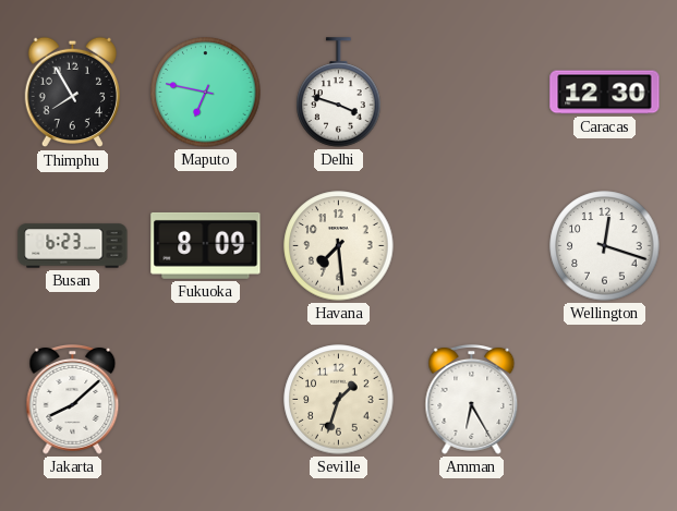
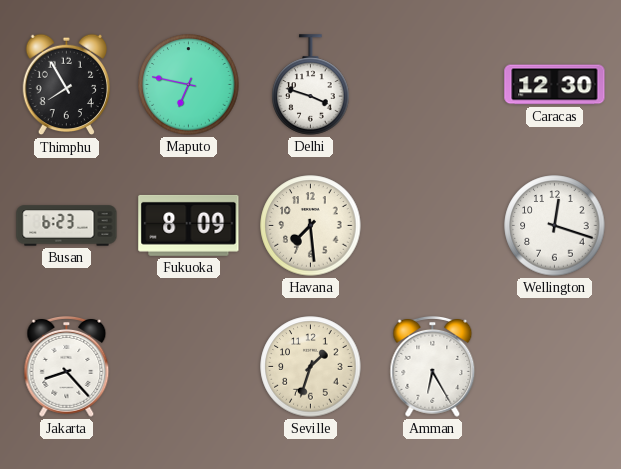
Jakarta: 8:08 -> 8:23 (67, 366)
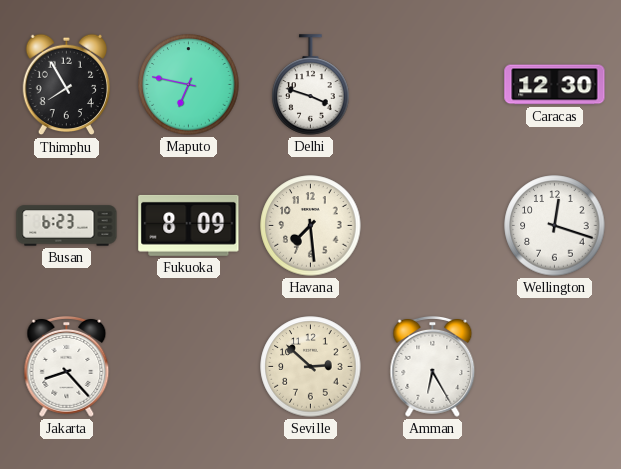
Seville: 1:33 -> 2:52 (311, 367)
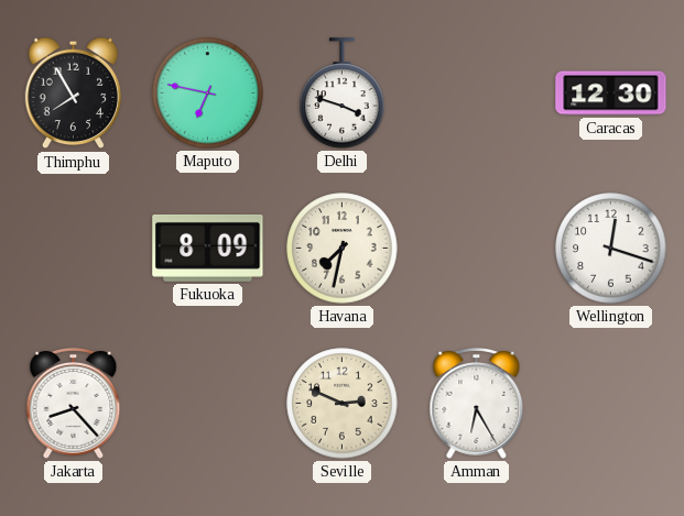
Busan: 6:23 -> none (67, 226)
Havana: 7:29 -> 7:32 (343, 249)
Seville: 2:52 -> 2:49 (343, 404)
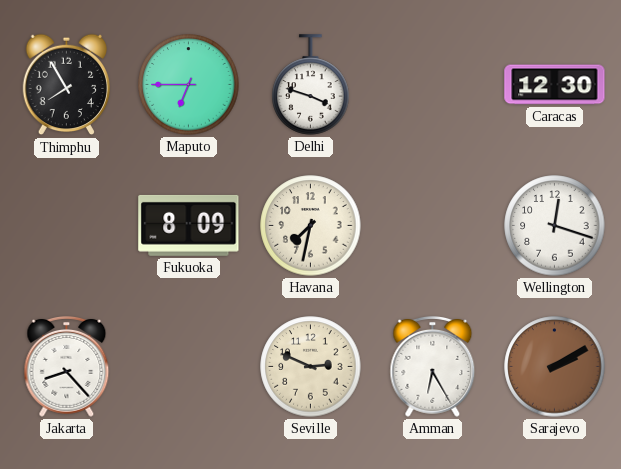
Maputo: 6:47 -> 6:45 (189, 85)
Sarajevo: none -> 2:10 (555, 367)
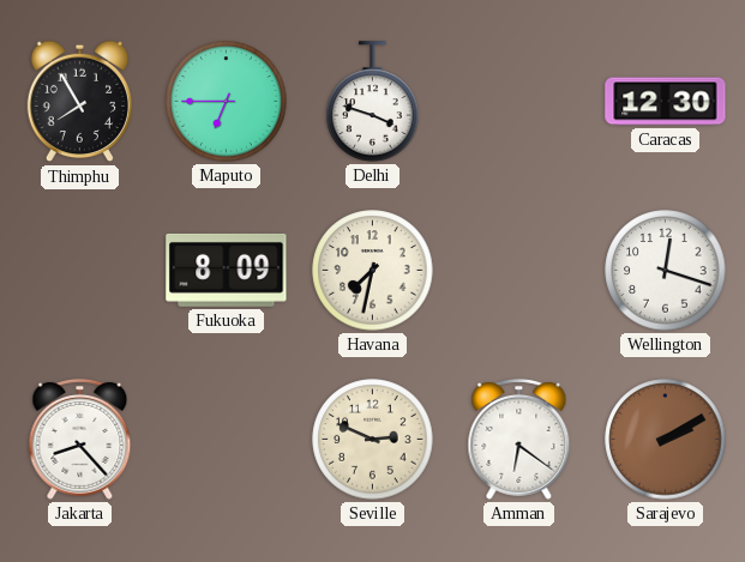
Amman: 6:25 -> 6:21 (519, 439)
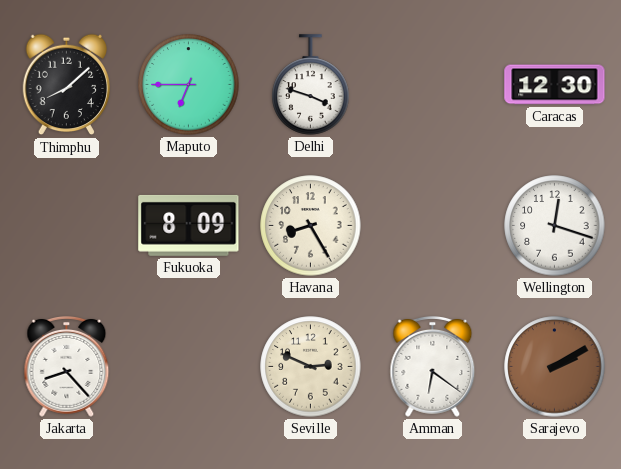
Thimphu: 7:55 -> 8:08 (66, 85)
Havana: 7:32 -> 8:25 (311, 226)
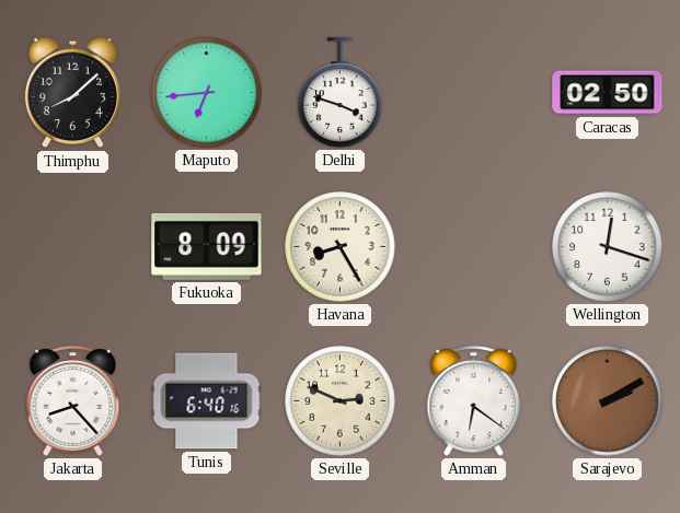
Maputo: 6:45 -> 6:44 (207, 93)
Caracas: 12:30 -> 02:50 (608, 93)
Tunis: none -> 6:40 (207, 401)
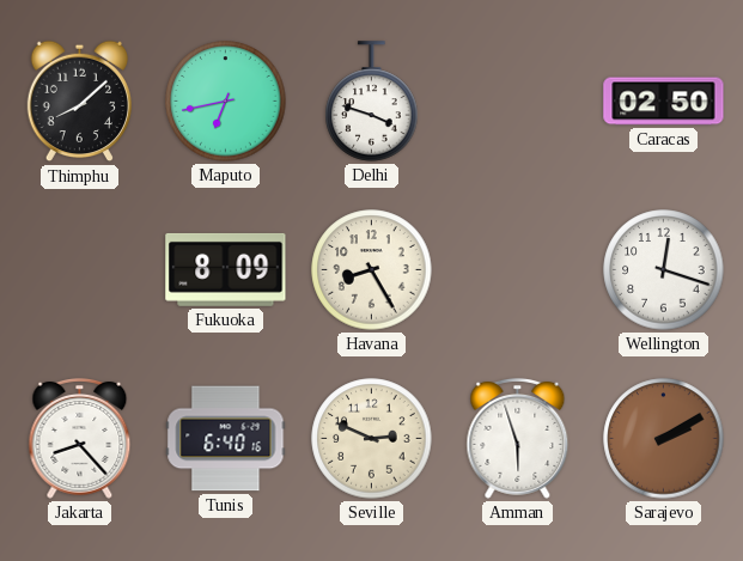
Maputo: 6:44 -> 6:43 (226, 102)
Amman: 6:21 -> 5:57 (518, 438)
